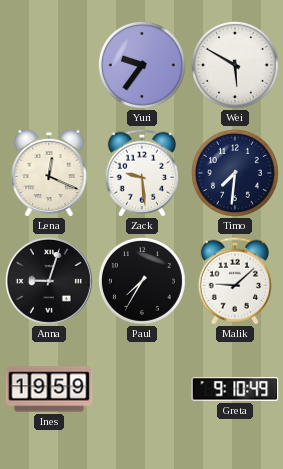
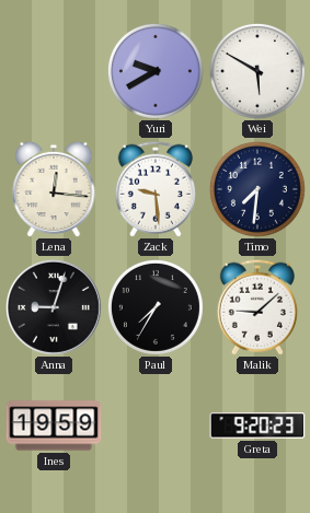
Yuri: 9:36 -> 9:40 (156, 71)
Lena: 12:19 -> 12:16 (54, 189)
Greta: 9:10 -> 9:20 (257, 425)
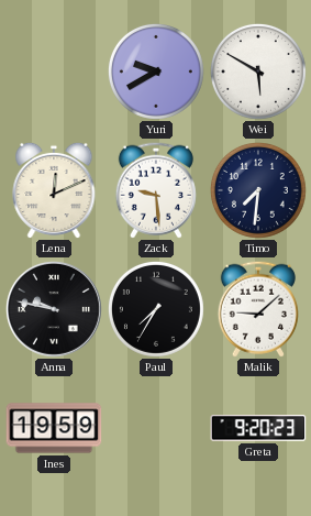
Lena: 12:16 -> 12:11 (54, 190)
Anna: 9:03 -> 9:47 (55, 310)
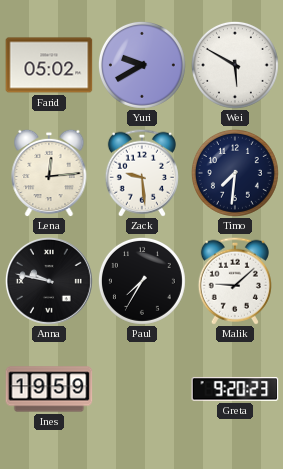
Farid: none -> 05:02 (49, 65)
Lena: 12:11 -> 12:14 (49, 173)
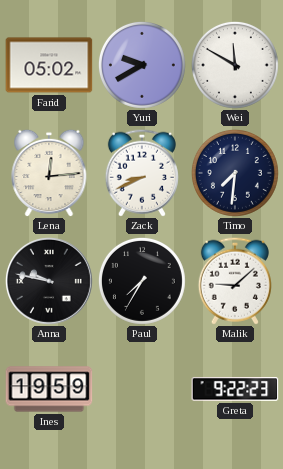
Wei: 5:50 -> 11:50 (235, 65)
Zack: 9:29 -> 8:41 (142, 173)
Greta: 9:20 -> 9:22 (235, 389)
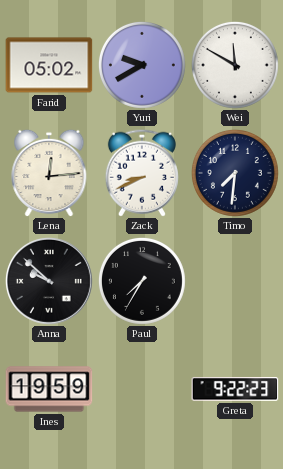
Anna: 9:47 -> 9:52 (50, 282)
Malik: 9:08 -> none (235, 281)
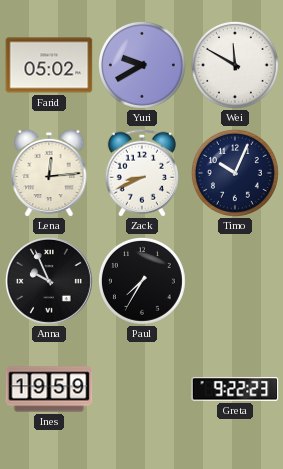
Timo: 7:31 -> 10:04 (235, 173)
Anna: 9:52 -> 9:56 (50, 282)
